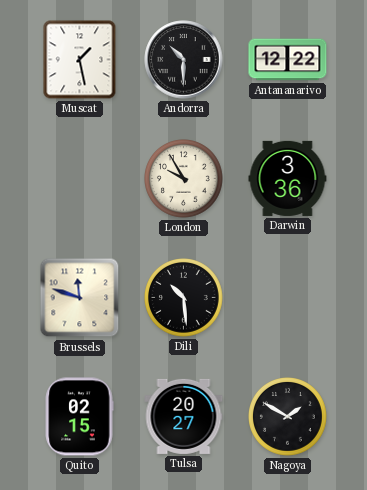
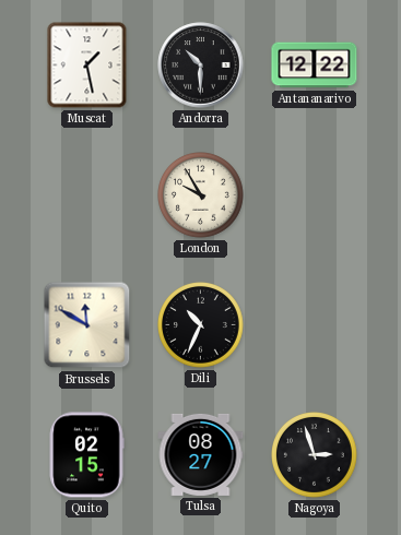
Darwin: 3:36 -> none (288, 178)
Brussels: 11:48 -> 11:50 (87, 325)
Dili: 10:29 -> 10:34 (201, 325)
Tulsa: 20:27 -> 08:27 (201, 454)
Nagoya: 1:50 -> 2:57 (315, 455)
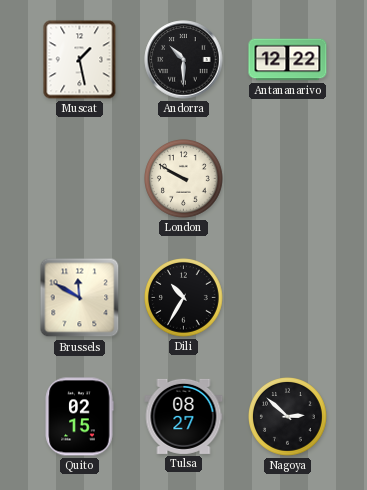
London: 9:55 -> 9:50 (184, 179)
Dili: 10:34 -> 10:35 (184, 298)
Nagoya: 2:57 -> 2:52 (288, 417)
